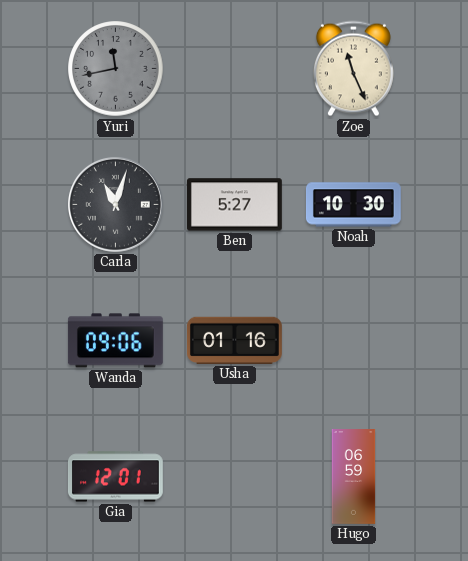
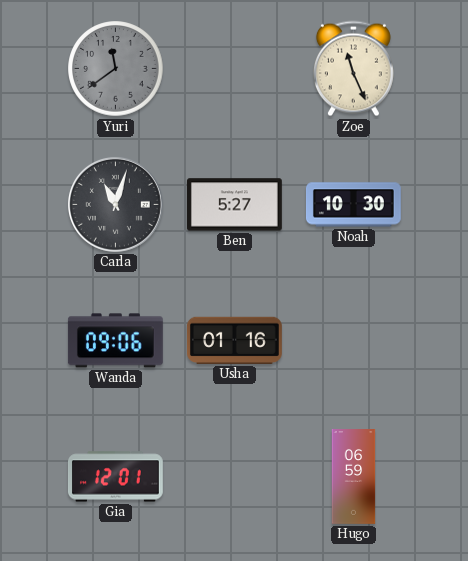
Yuri: 11:43 -> 11:39 (116, 69)
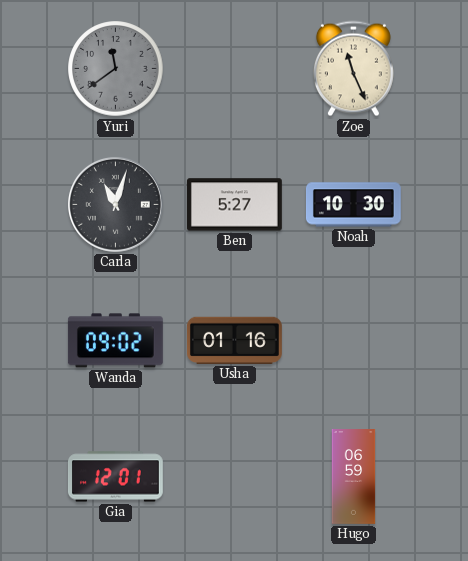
Wanda: 09:06 -> 09:02 (115, 341)
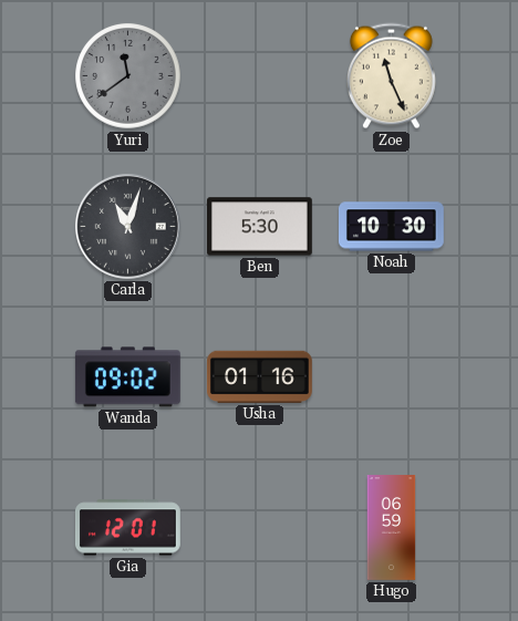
Ben: 5:27 -> 5:30 (259, 227)
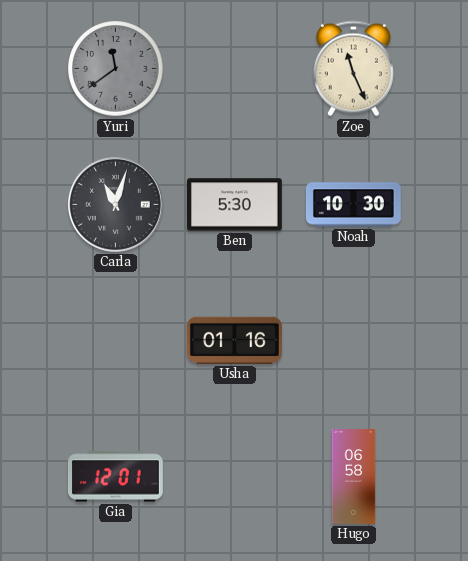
Wanda: 09:02 -> none (127, 377)
Hugo: 06:59 -> 06:58 (354, 477)
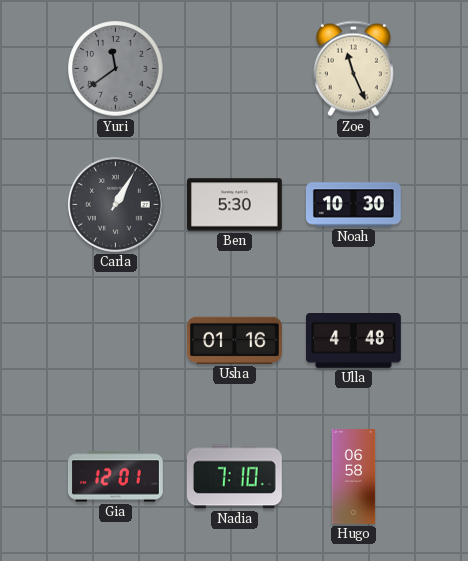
Carla: 11:03 -> 1:05 (115, 204)
Ulla: none -> 4:48 (354, 341)
Nadia: none -> 7:10 (234, 477)
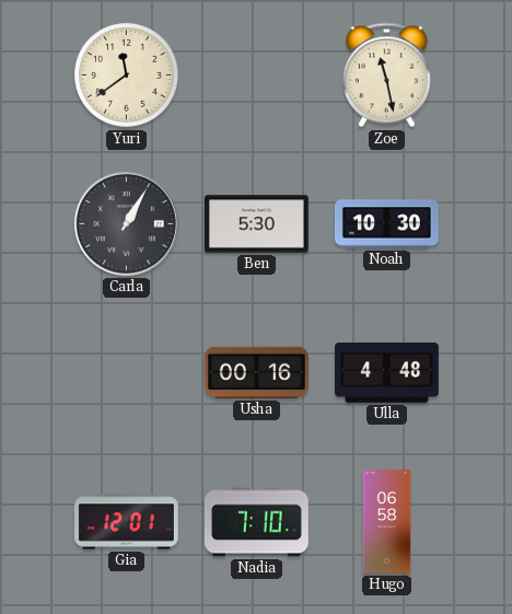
Yuri dial: grey -> cream (127, 76)
Zoe: 11:26 -> 11:28 (386, 76)
Usha: 01:16 -> 00:16 (256, 372)
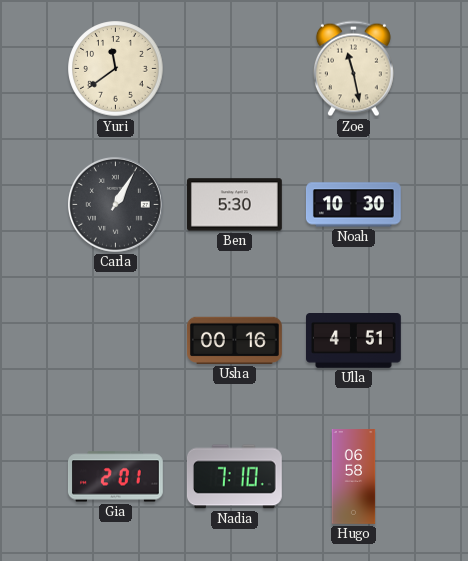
Ulla: 4:48 -> 4:51 (354, 341)
Gia: 12:01 -> 2:01 (115, 477)
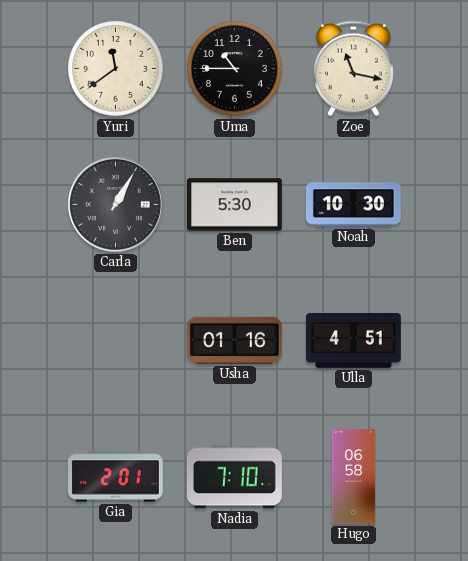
Uma: none -> 10:45 (235, 69)
Zoe: 11:28 -> 11:17 (353, 69)
Usha: 00:16 -> 01:16 (234, 340)
